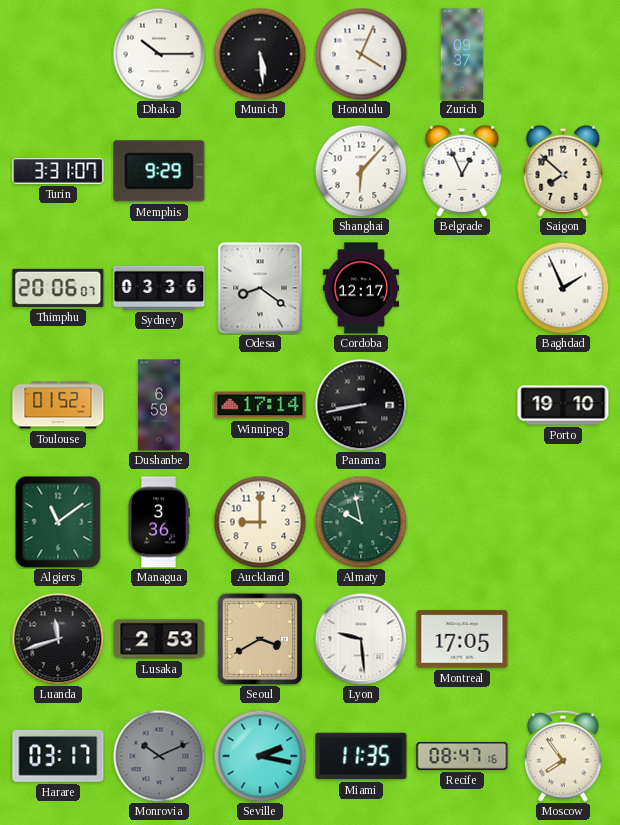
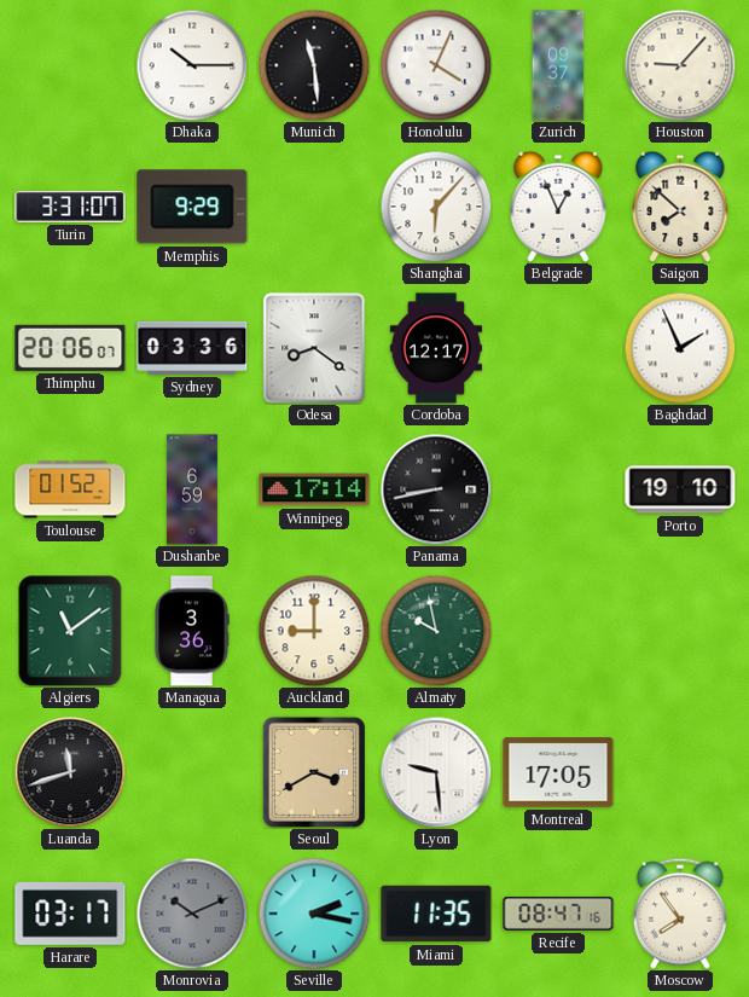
Munich: 5:29 -> 11:29 (314, 65)
Houston: none -> 9:07 (680, 65)
Lusaka: 2:53 -> none (159, 639)
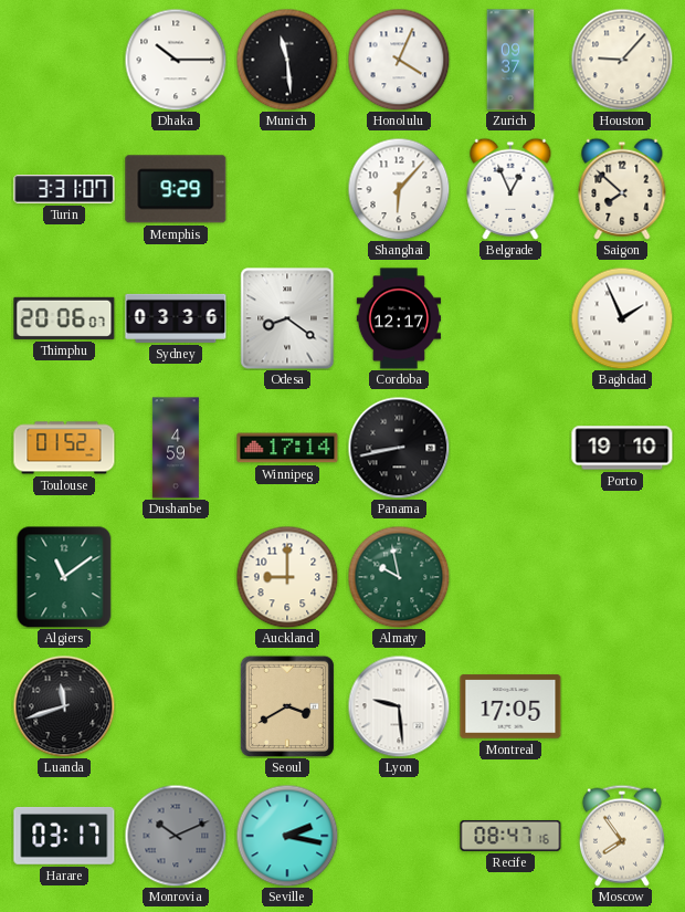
Dushanbe: 6:59 -> 4:59 (176, 448)
Managua: 3:36 -> none (192, 631)
Miami: 11:35 -> none (436, 914)
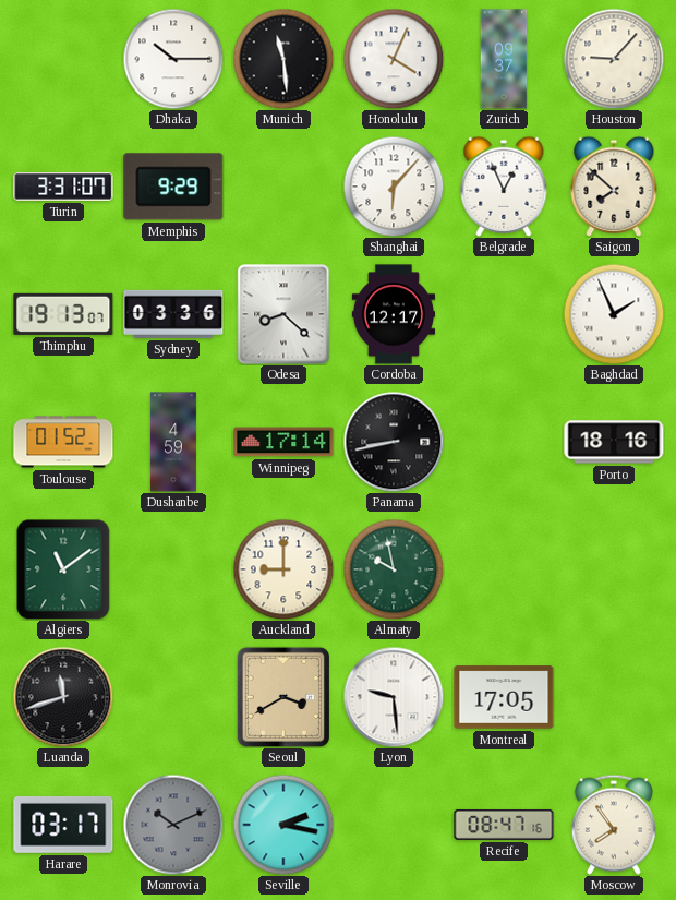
Thimphu: 20:06 -> 19:13 (63, 314)
Odesa: 8:21 -> 8:22 (283, 314)
Porto: 19:10 -> 18:16 (614, 442)
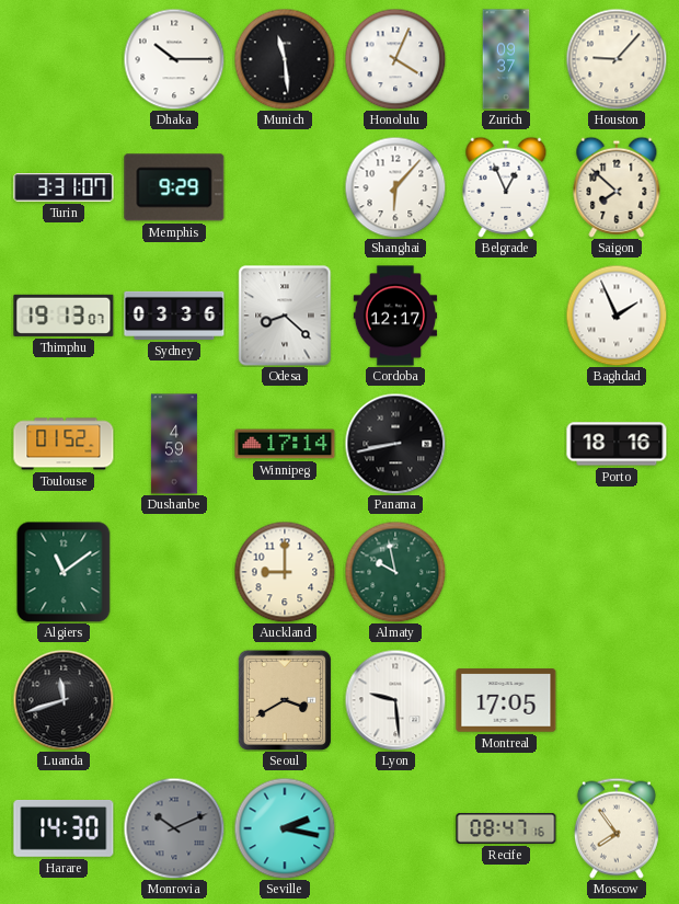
Harare: 03:17 -> 14:30 (64, 828)
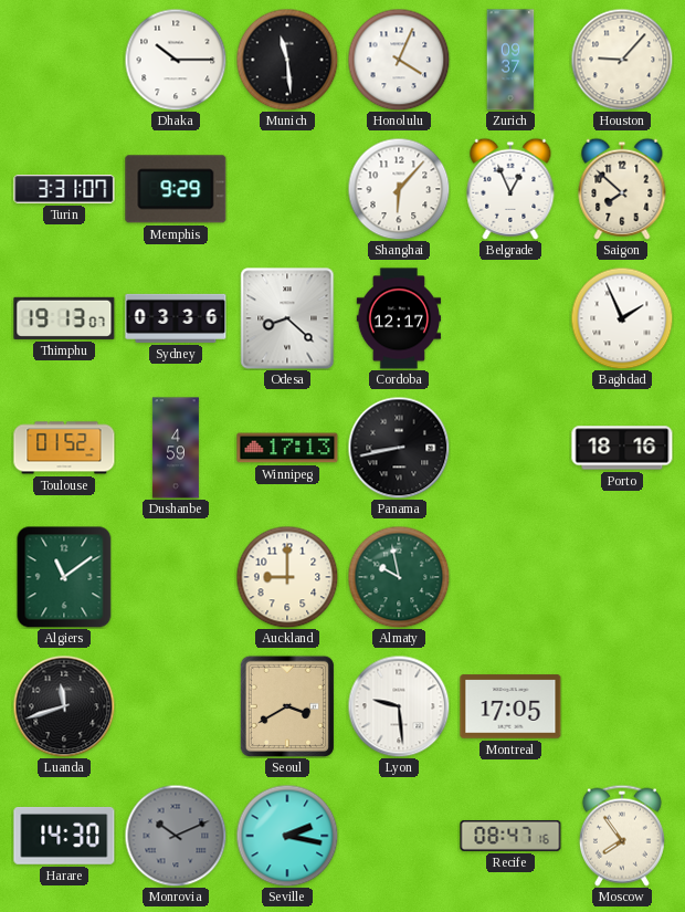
Winnipeg: 17:14 -> 17:13 (287, 448)
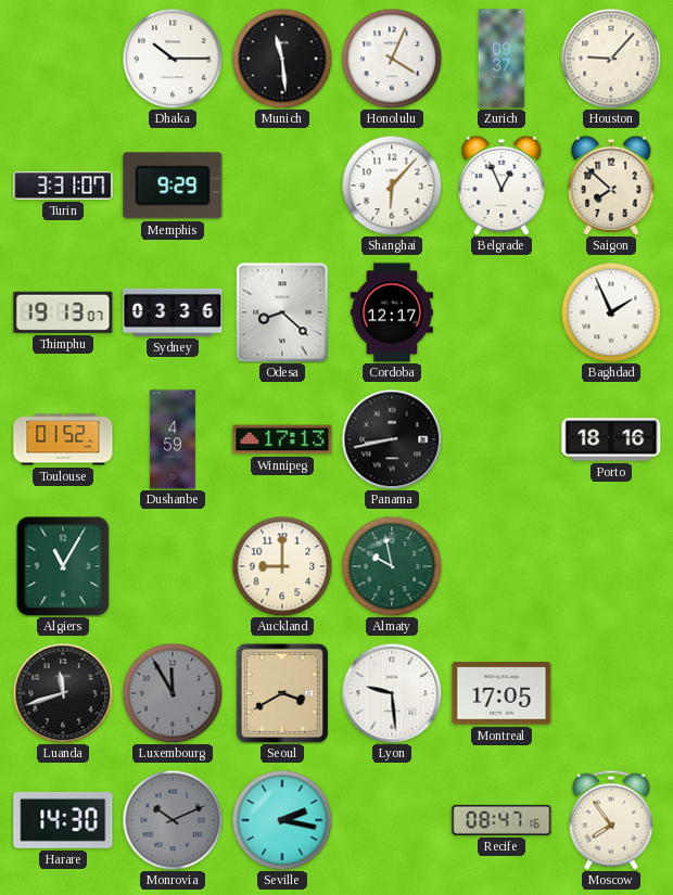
Algiers: 11:09 -> 11:05 (63, 566)
Luxembourg: none -> 11:55 (173, 693)
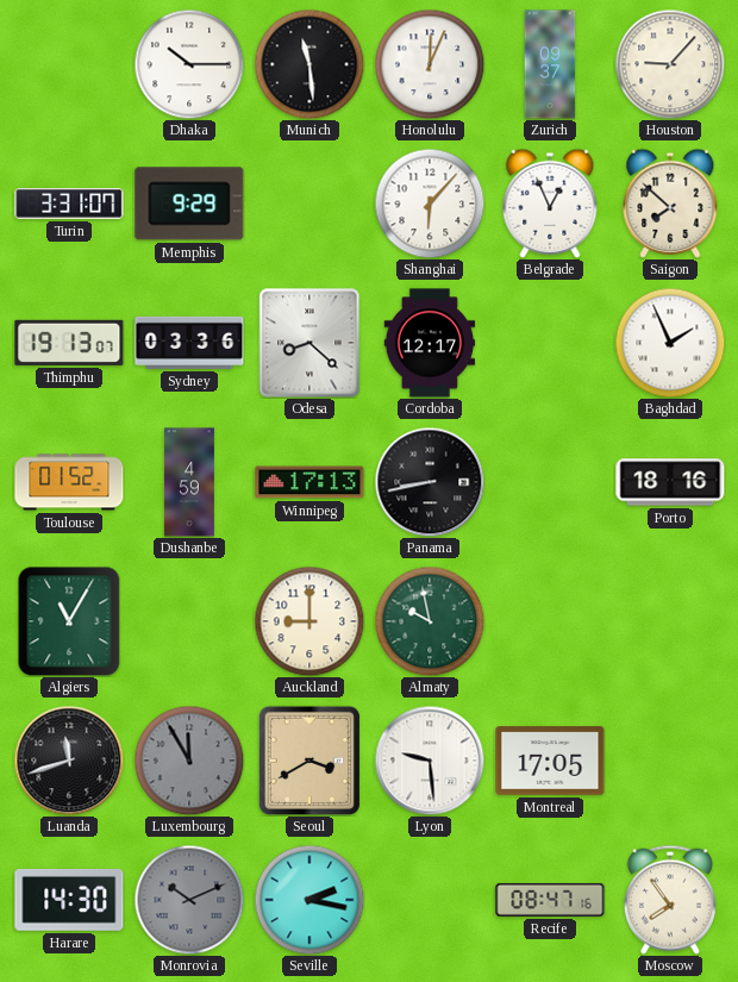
Honolulu: 4:04 -> 12:04 (430, 64)
